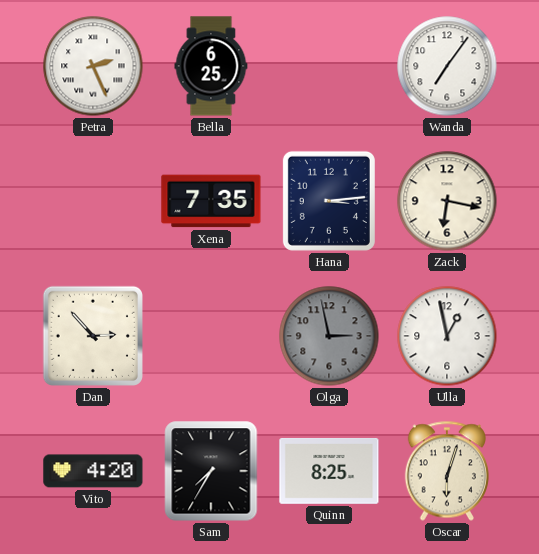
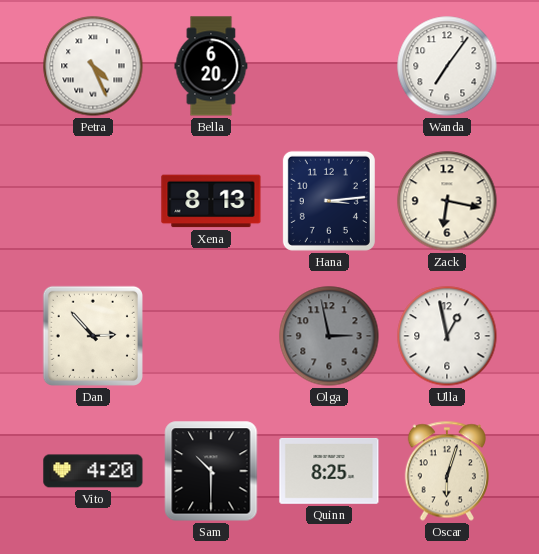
Petra: 2:26 -> 4:26 (93, 66)
Bella: 6:25 -> 6:20 (211, 66)
Xena: 7:35 -> 8:13 (211, 201)
Sam: 7:35 -> 10:30 (211, 471)
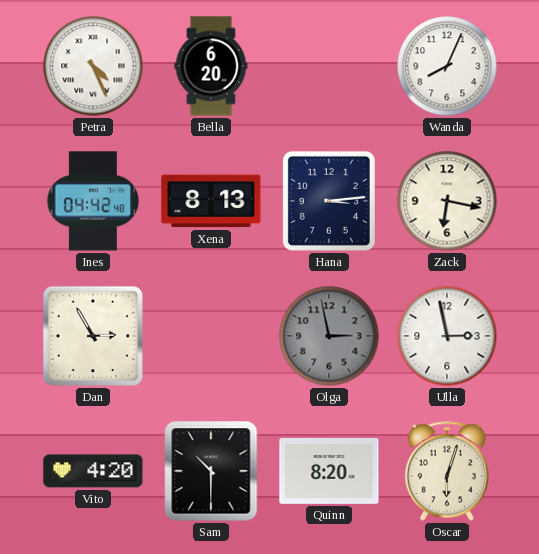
Wanda: 7:06 -> 8:04 (447, 66)
Ines: none -> 04:42 (93, 201)
Dan: 2:53 -> 2:55 (93, 336)
Ulla: 12:58 -> 2:58 (447, 336)
Quinn: 8:25 -> 8:20 (329, 471)
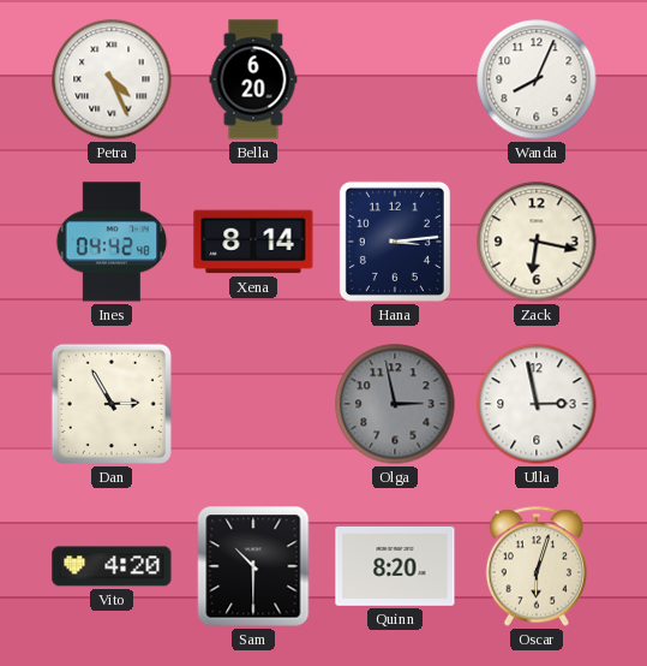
Xena: 8:13 -> 8:14 (253, 242)
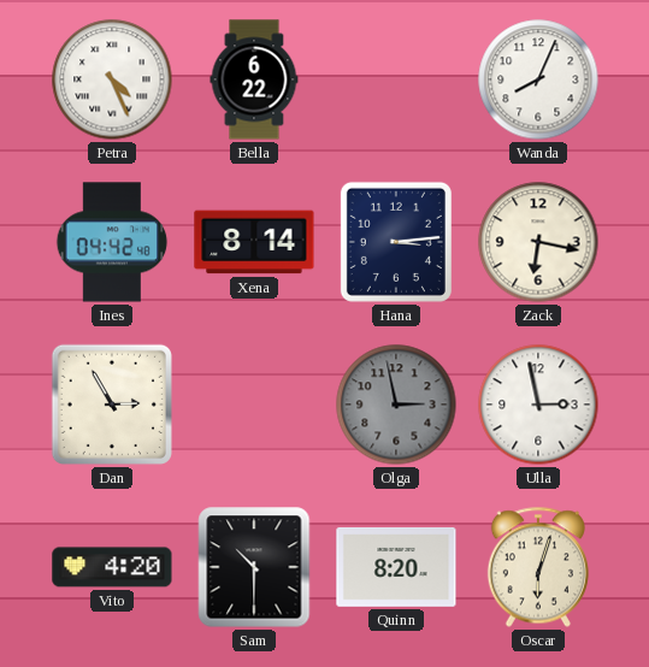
Bella: 6:20 -> 6:22 (254, 79)
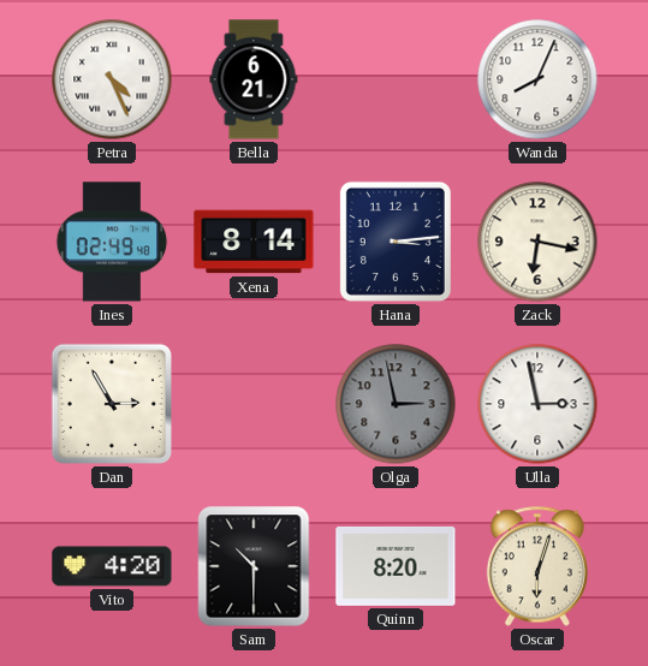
Bella: 6:22 -> 6:21 (254, 79)
Ines: 04:42 -> 02:49 (112, 242)
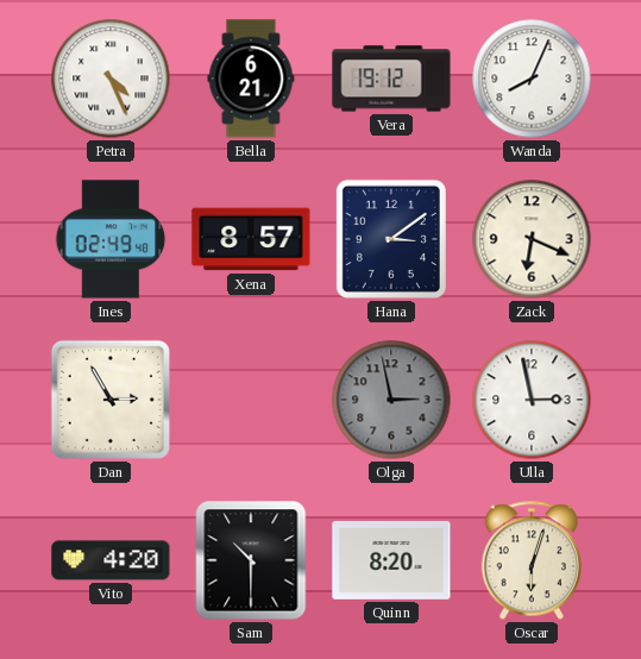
Vera: none -> 19:12 (391, 79)
Xena: 8:14 -> 8:57 (251, 239)
Hana: 3:14 -> 3:09 (391, 239)
Zack: 6:17 -> 6:19 (532, 239)
